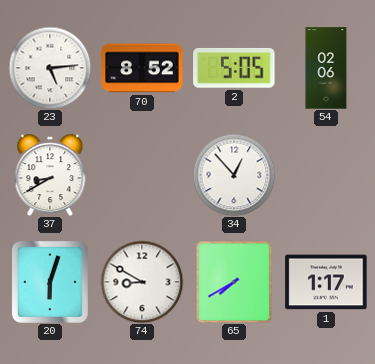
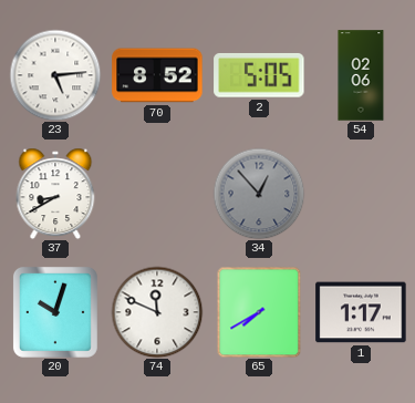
34 dial: white -> grey (259, 194)
20: 6:03 -> 10:03 (55, 312)
74: 8:50 -> 11:49 (157, 312)
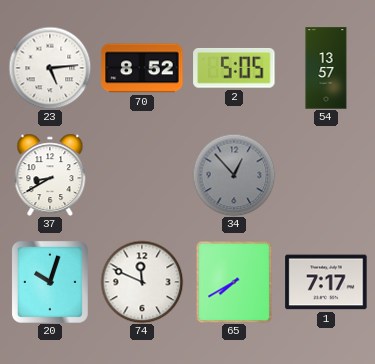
54: 02:06 -> 13:57 (326, 68)
1: 1:17 -> 7:17 (326, 282)
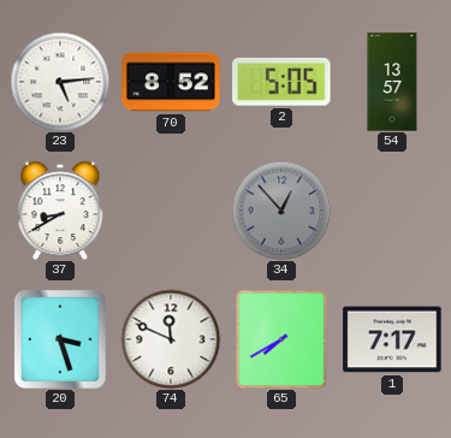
20: 10:03 -> 3:27 (60, 339)
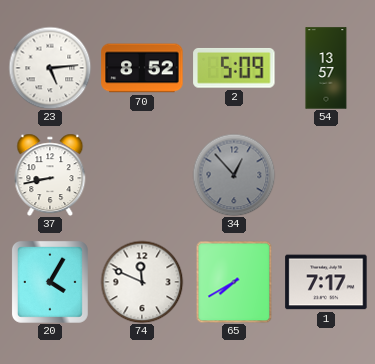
2: 5:05 -> 5:09 (234, 68)
37: 8:40 -> 8:43 (50, 175)
20: 3:27 -> 4:05 (50, 282)
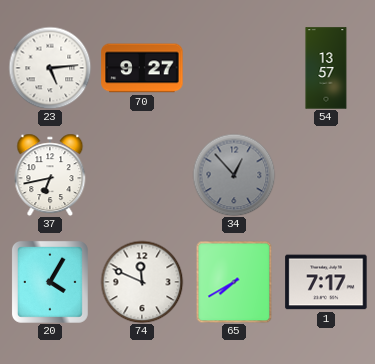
70: 8:52 -> 9:27 (142, 68)
2: 5:09 -> none (234, 68)
37: 8:43 -> 6:43 (50, 175)
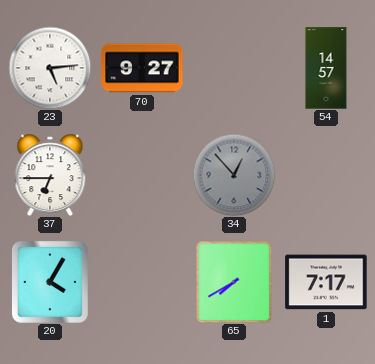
54: 13:57 -> 14:57 (326, 68)
37: 6:43 -> 6:45 (50, 175)
74: 11:49 -> none (142, 282)
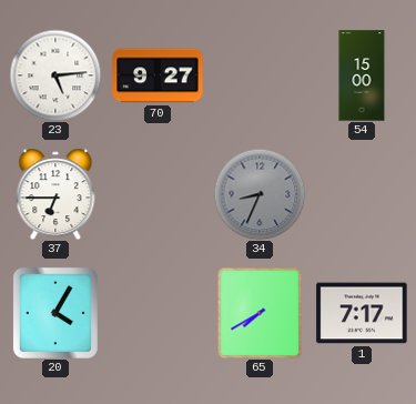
54: 14:57 -> 15:00 (362, 75)
34: 12:53 -> 8:34 (260, 194)
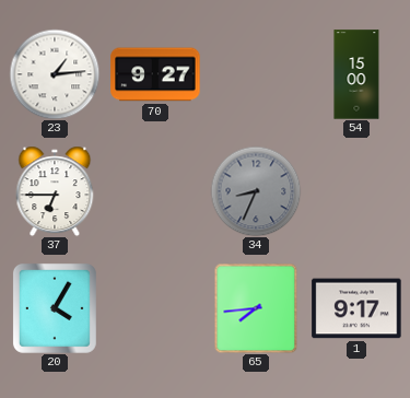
23: 5:14 -> 1:14 (55, 74)
65: 7:40 -> 7:44 (256, 308)
1: 7:17 -> 9:17 (356, 308)
